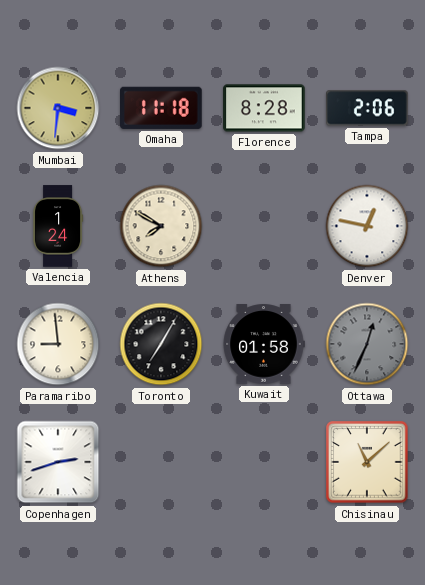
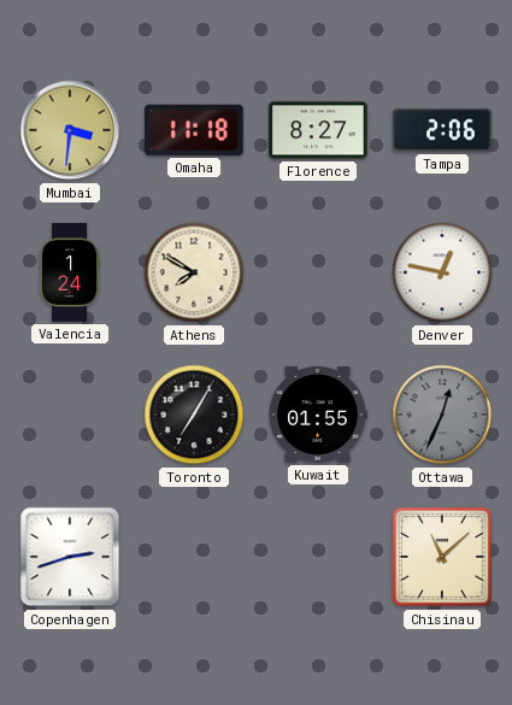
Florence: 8:28 -> 8:27 (318, 130)
Paramaribo: 8:59 -> none (58, 344)
Kuwait: 01:58 -> 01:55 (318, 415)
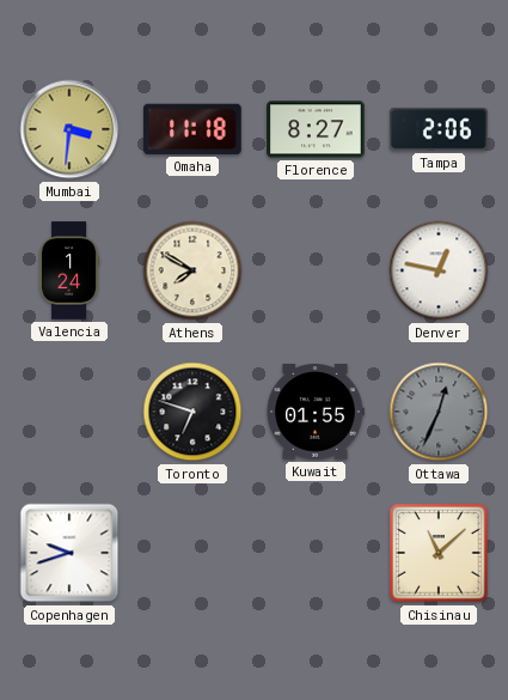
Toronto: 7:05 -> 6:48 (192, 412)
Copenhagen: 2:42 -> 9:42 (69, 553)
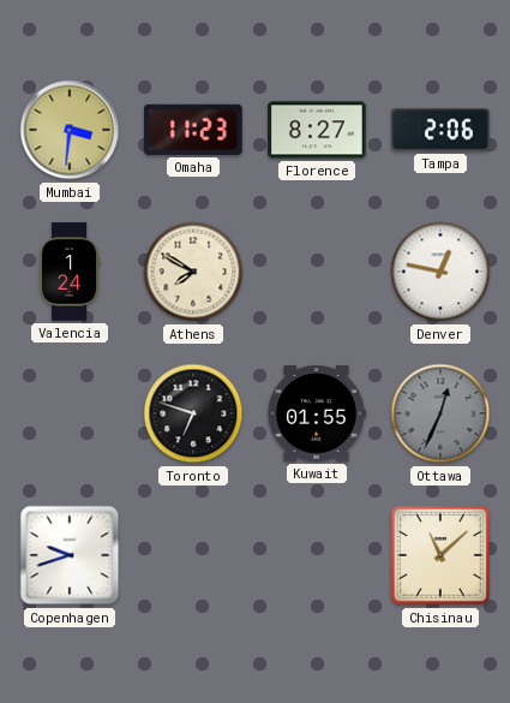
Omaha: 11:18 -> 11:23 (194, 130)
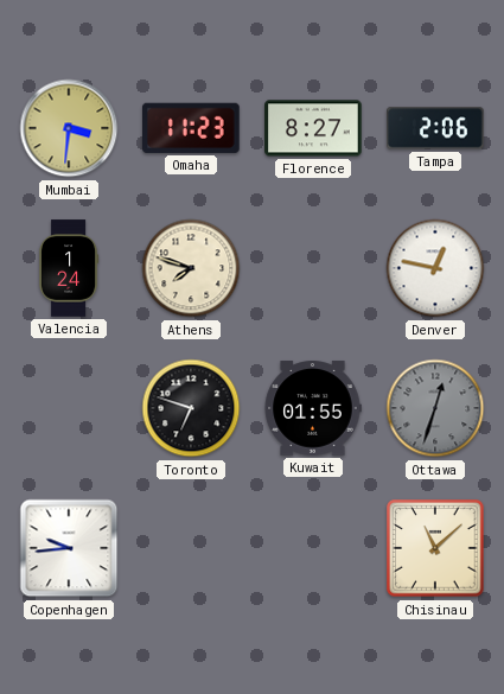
Athens: 7:50 -> 7:48 (191, 268)
Ottawa: 12:34 -> 12:33 (435, 408)
Copenhagen: 9:42 -> 9:44 (69, 548)
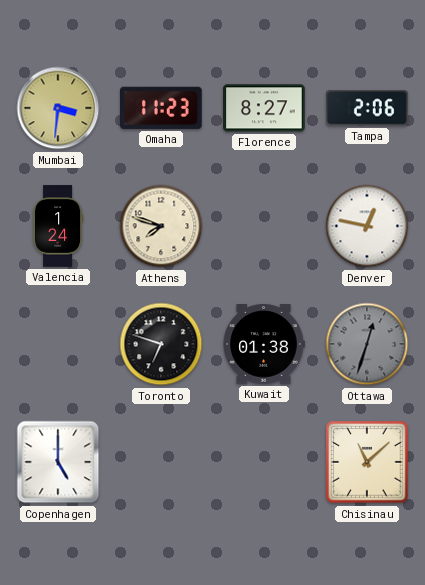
Kuwait: 01:55 -> 01:38 (264, 344)
Copenhagen: 9:44 -> 5:00 (58, 462)
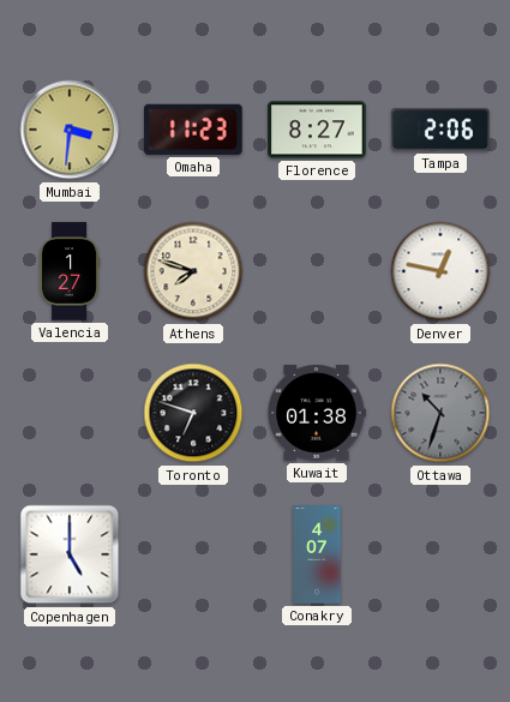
Valencia: 1:24 -> 1:27 (70, 271)
Ottawa: 12:33 -> 10:33 (440, 413)
Conakry: none -> 4:07 (317, 554)
Chisinau: 11:08 -> none (367, 462)
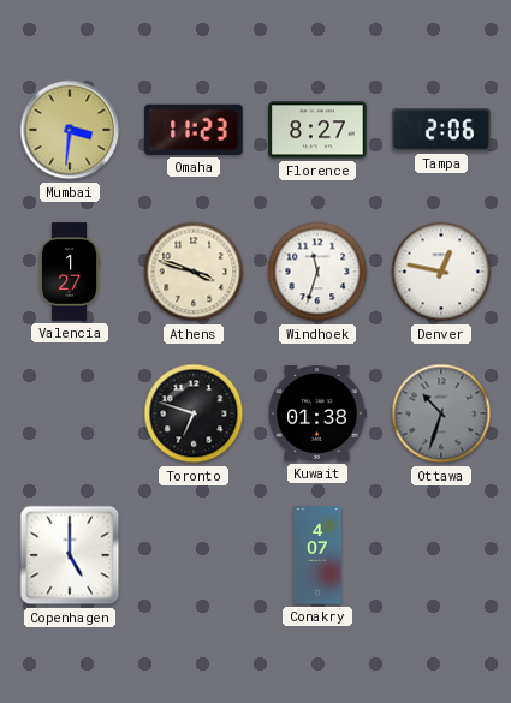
Athens: 7:48 -> 3:48 (194, 272)
Windhoek: none -> 11:33 (317, 272)
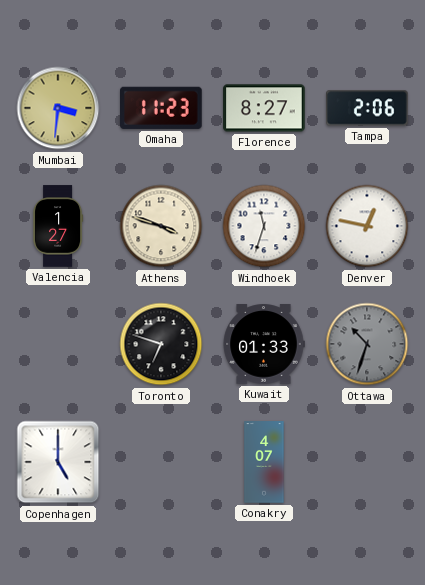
Kuwait: 01:38 -> 01:33 (264, 344)
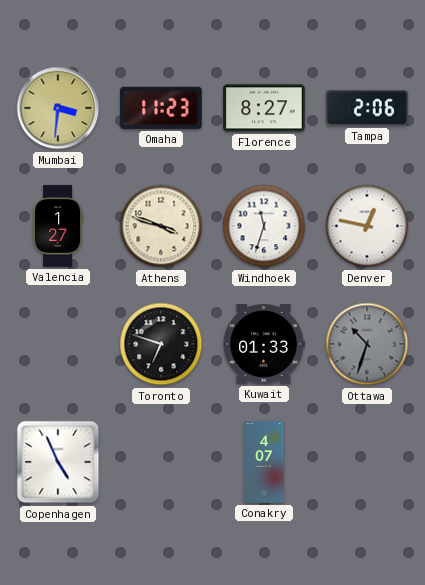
Copenhagen: 5:00 -> 4:56 (58, 462)
